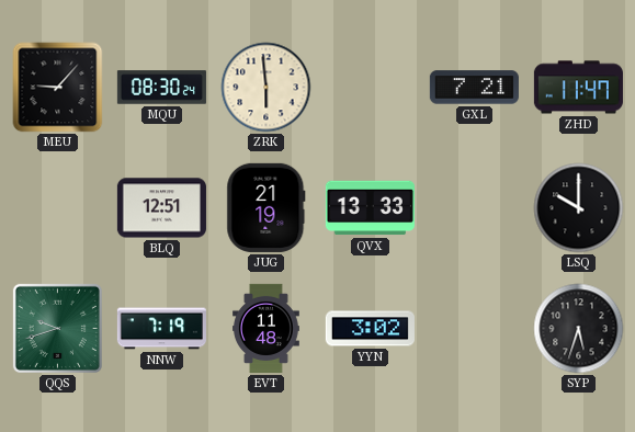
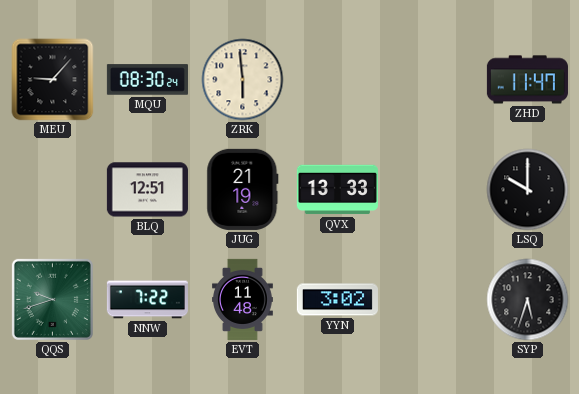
GXL: 7:21 -> none (474, 88)
NNW: 7:19 -> 7:22 (147, 300)
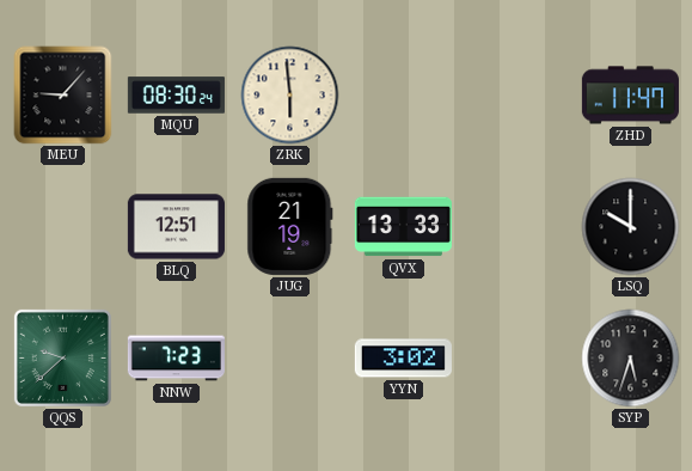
QQS: 9:42 -> 9:38 (62, 357)
NNW: 7:22 -> 7:23 (176, 359)
EVT: 11:48 -> none (243, 299)
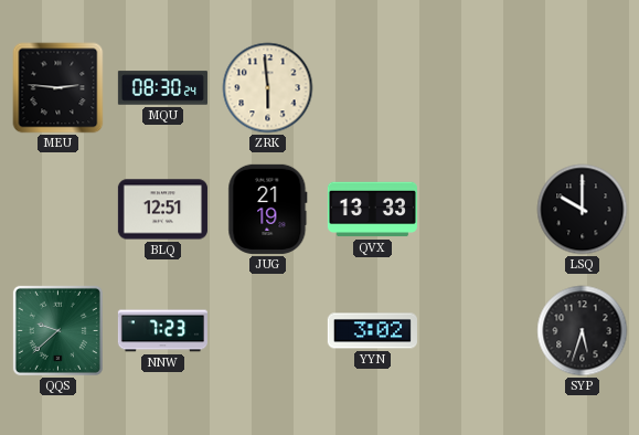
MEU: 9:07 -> 2:46 (58, 88)
ZHD: 11:47 -> none (630, 96)
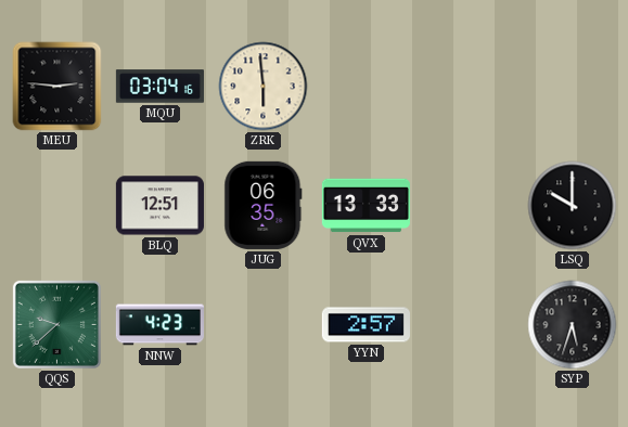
MQU: 08:30 -> 03:04 (159, 87)
JUG: 21:19 -> 06:35 (264, 205)
NNW: 7:23 -> 4:23 (159, 325)
YYN: 3:02 -> 2:57 (366, 325)
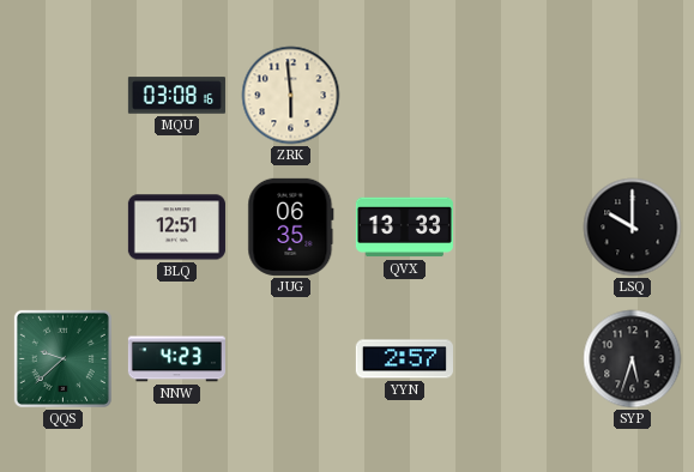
MEU: 2:46 -> none (57, 87)
MQU: 03:04 -> 03:08 (176, 96)
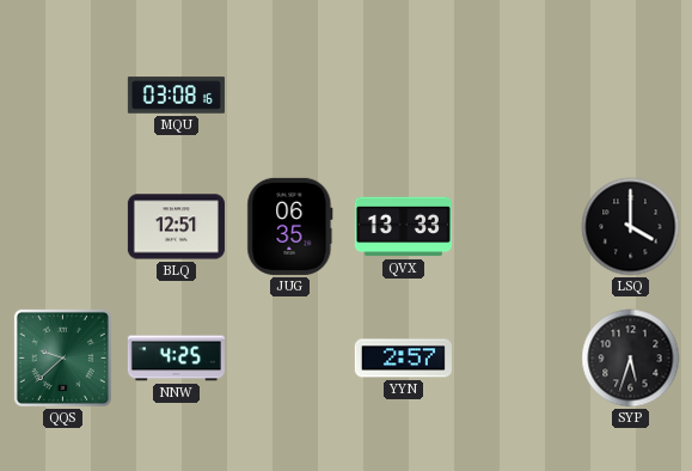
ZRK: 5:59 -> none (291, 96)
LSQ: 10:00 -> 4:00 (631, 227)
NNW: 4:23 -> 4:25 (176, 359)
